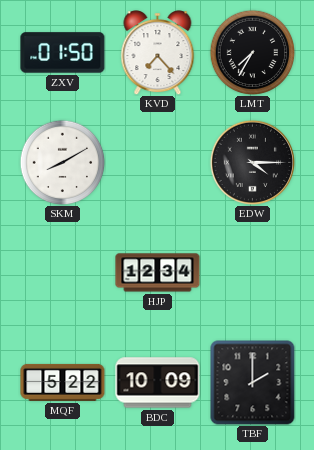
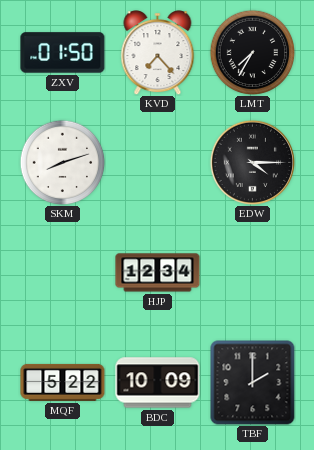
SKM: 8:10 -> 8:12 (62, 162)
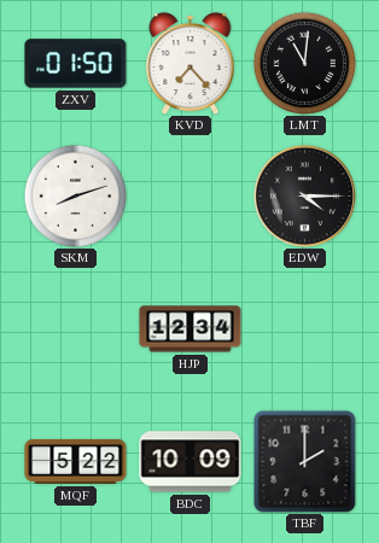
LMT: 7:35 -> 11:01 (304, 63)
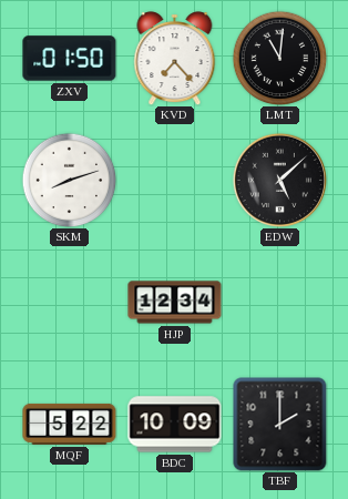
EDW: 4:15 -> 5:08 (279, 180)
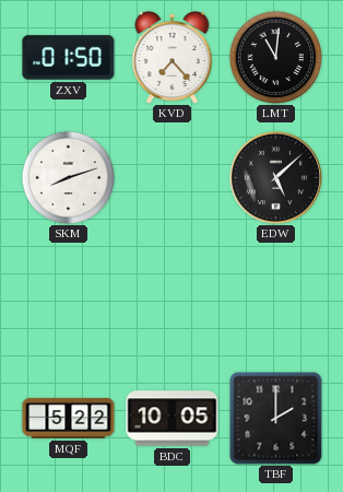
HJP: 12:34 -> none (175, 303)
BDC: 10:09 -> 10:05 (173, 419)
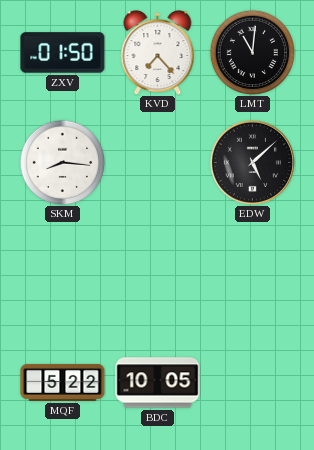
SKM: 8:12 -> 8:16 (62, 162)
TBF: 2:00 -> none (276, 419)
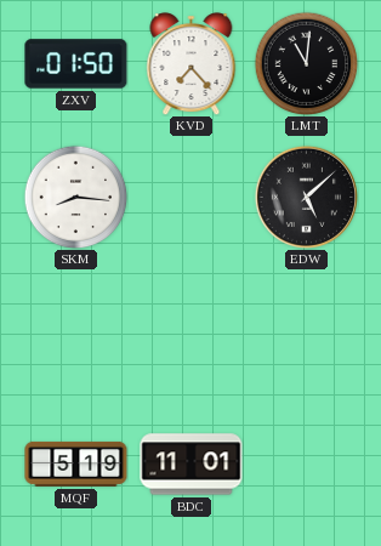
MQF: 5:22 -> 5:19 (76, 463)
BDC: 10:05 -> 11:01 (192, 465)
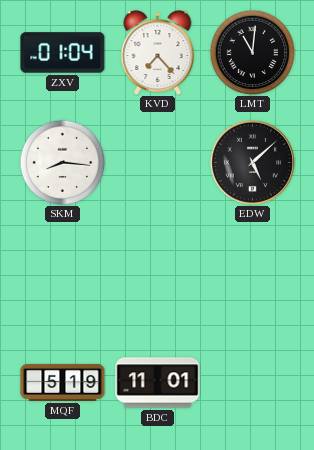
ZXV: 01:50 -> 01:04 (63, 53)
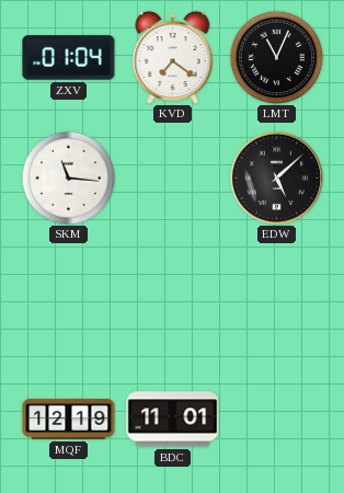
KVD: 7:23 -> 7:21 (173, 58)
LMT: 11:01 -> 11:04 (276, 57)
SKM: 8:16 -> 11:16 (68, 177)
MQF: 5:19 -> 12:19 (69, 419)
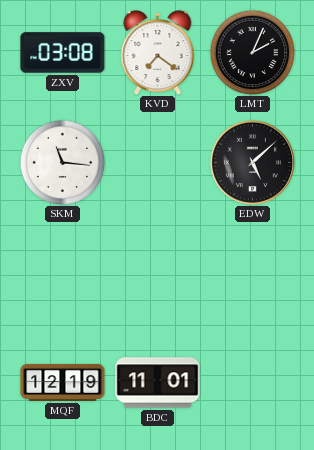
ZXV: 01:04 -> 03:08 (63, 53)
LMT: 11:04 -> 2:04 (252, 52)
